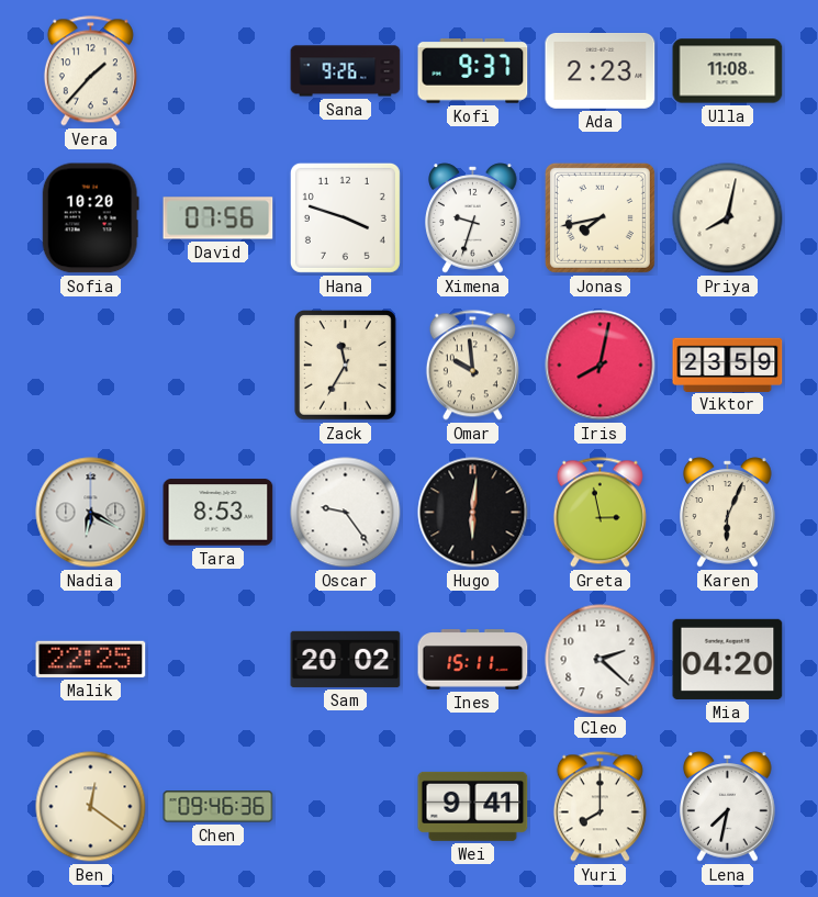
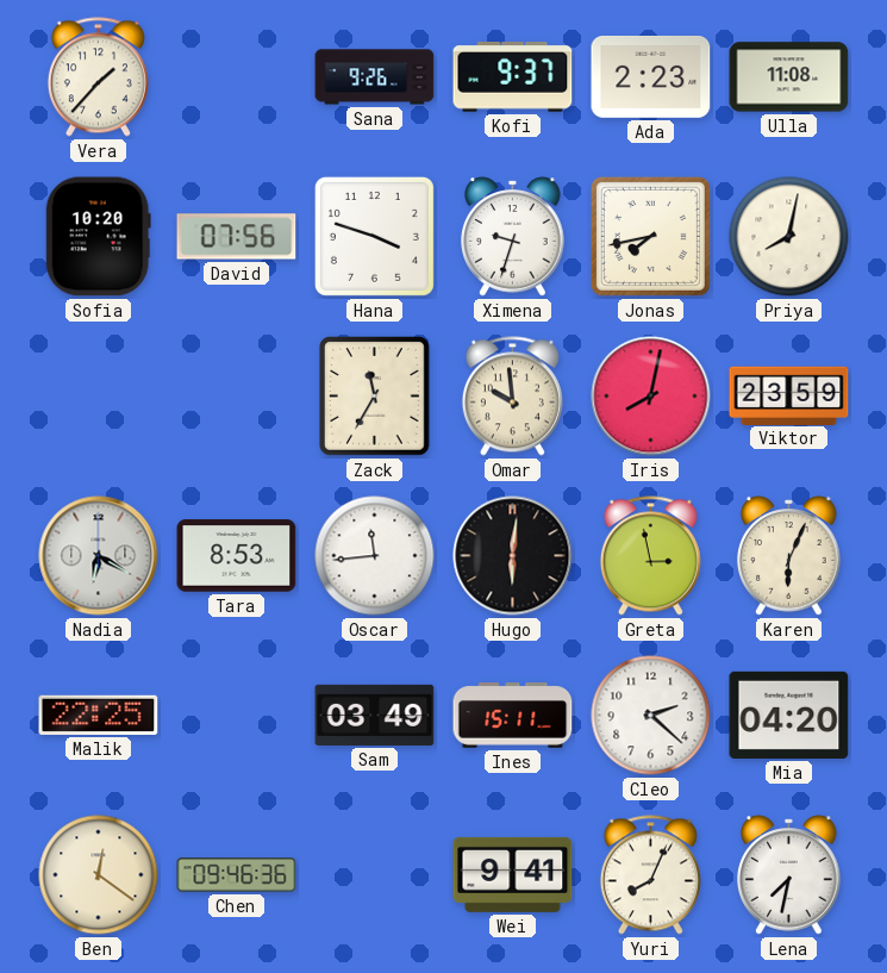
Oscar: 9:24 -> 11:44 (375, 556)
Sam: 20:02 -> 03:49 (375, 715)
Yuri: 8:00 -> 8:04 (650, 875)
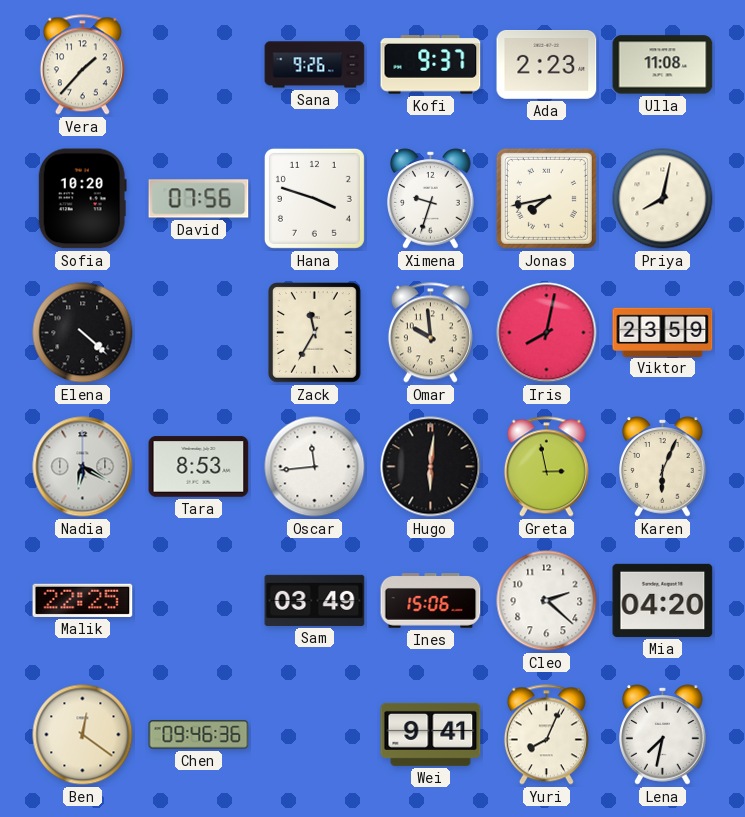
Elena: none -> 4:22 (83, 333)
Ines: 15:11 -> 15:06 (431, 601)
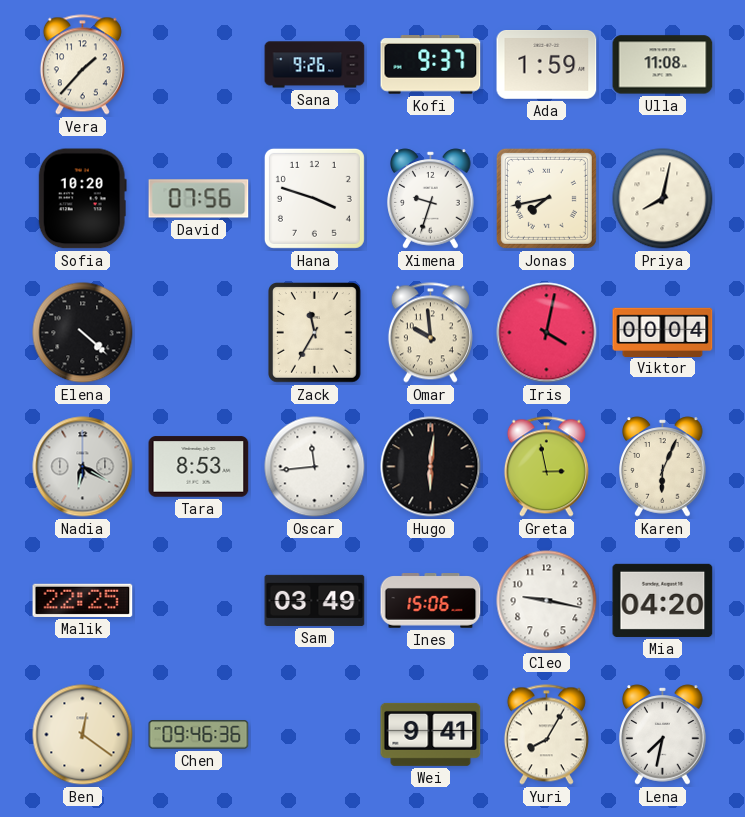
Ada: 2:23 -> 1:59 (547, 65)
Iris: 8:02 -> 4:02 (547, 333)
Viktor: 23:59 -> 00:04 (663, 332)
Cleo: 2:22 -> 9:17 (547, 601)
Yuri: 8:04 -> 8:05 (546, 735)
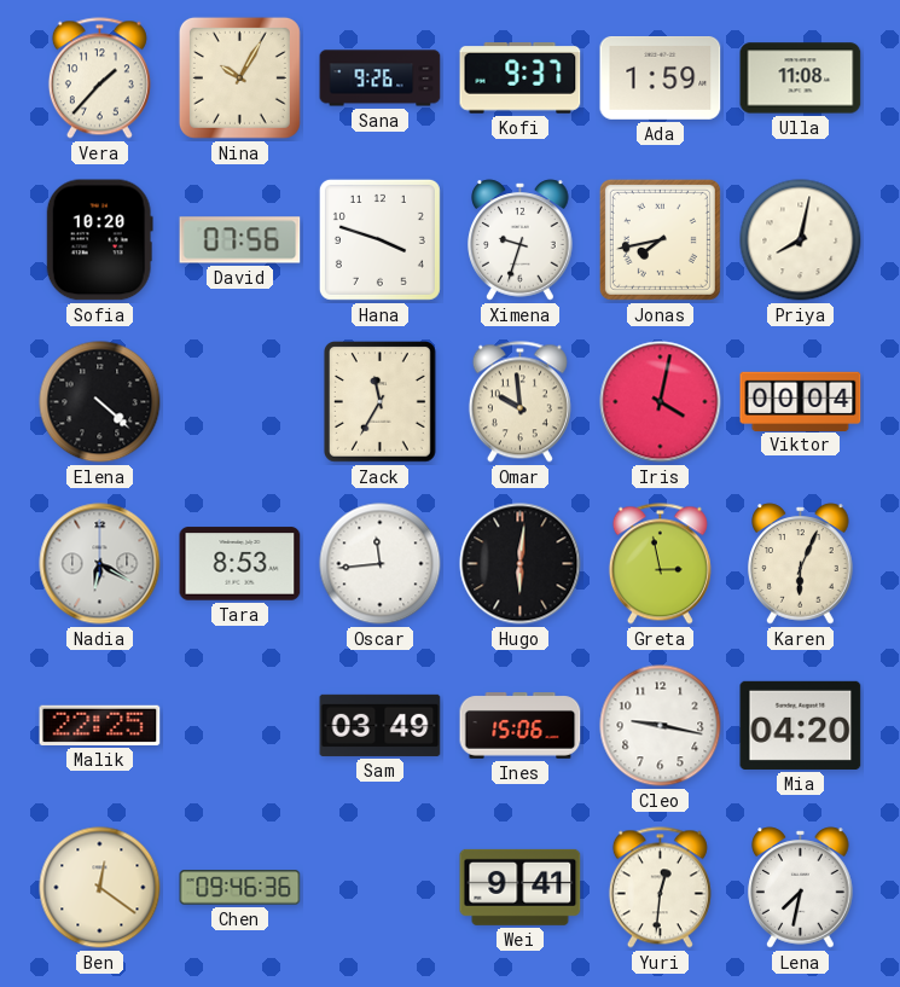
Nina: none -> 10:05 (239, 77)
Yuri: 8:05 -> 12:31 (660, 888)
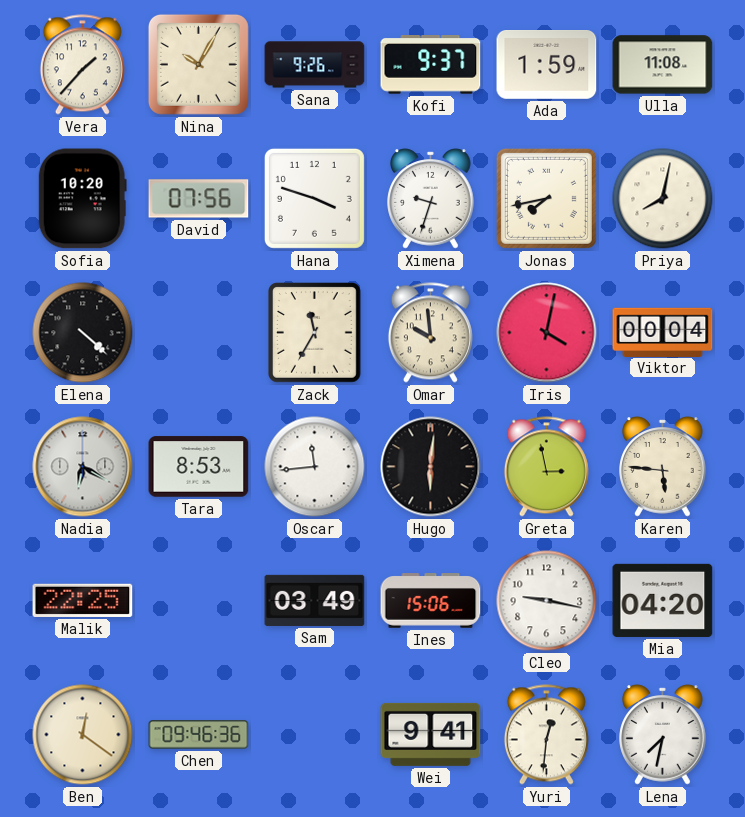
Karen: 6:04 -> 5:46 (663, 467)
